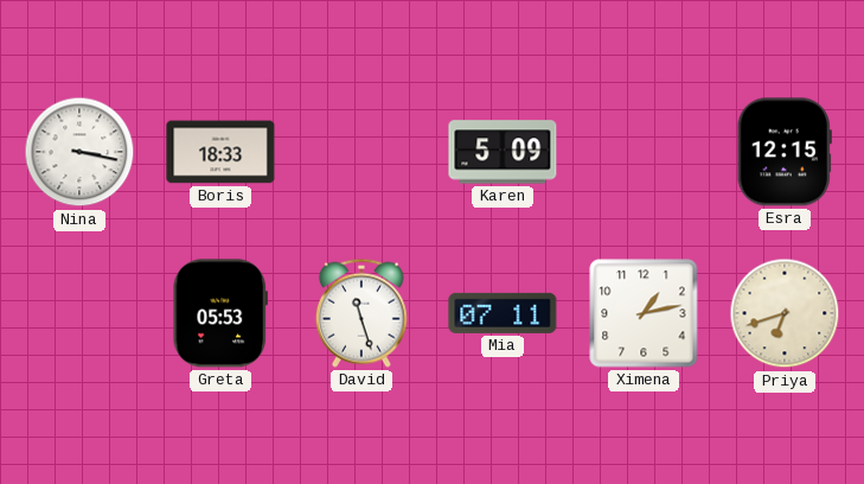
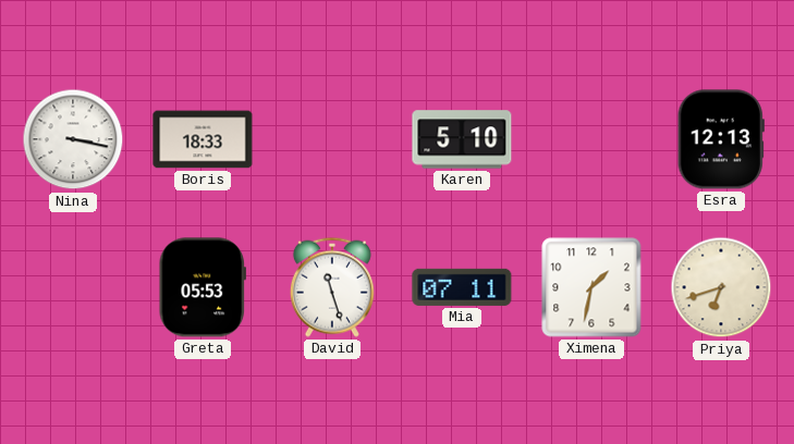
Karen: 5:09 -> 5:10 (462, 139)
Esra: 12:15 -> 12:13 (721, 139)
Ximena: 1:13 -> 1:32 (591, 287)
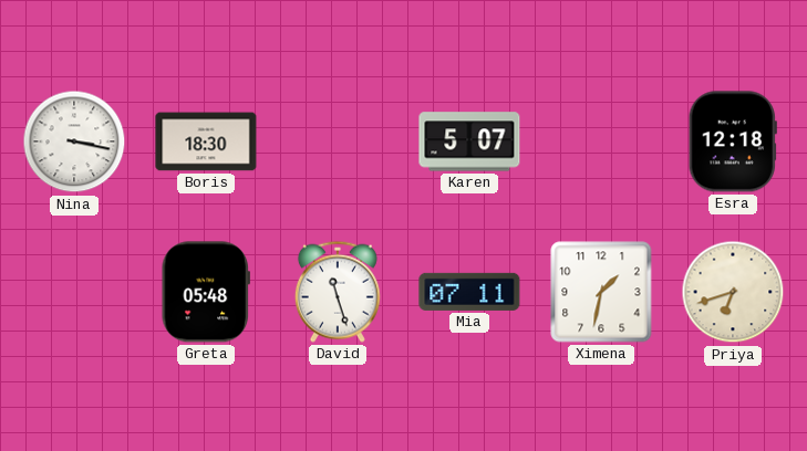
Boris: 18:33 -> 18:30 (206, 141)
Karen: 5:10 -> 5:07 (469, 141)
Esra: 12:13 -> 12:18 (733, 141)
Greta: 05:53 -> 05:48 (205, 292)
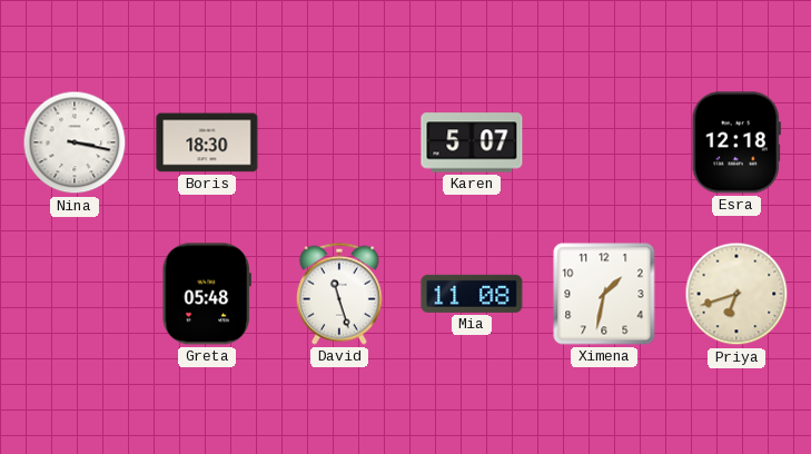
Mia: 07:11 -> 11:08 (472, 294)
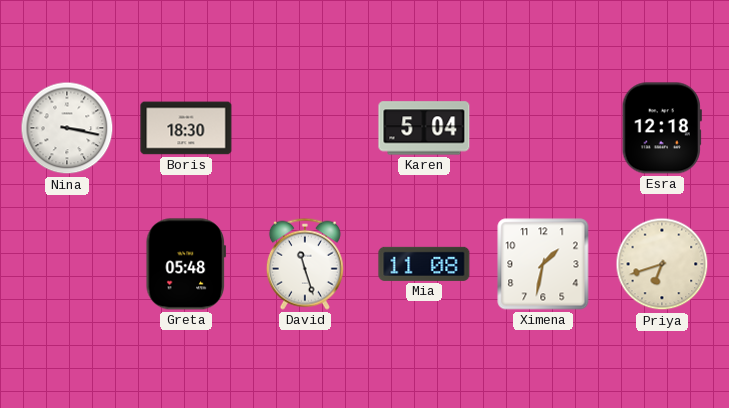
Karen: 5:07 -> 5:04 (424, 128)
